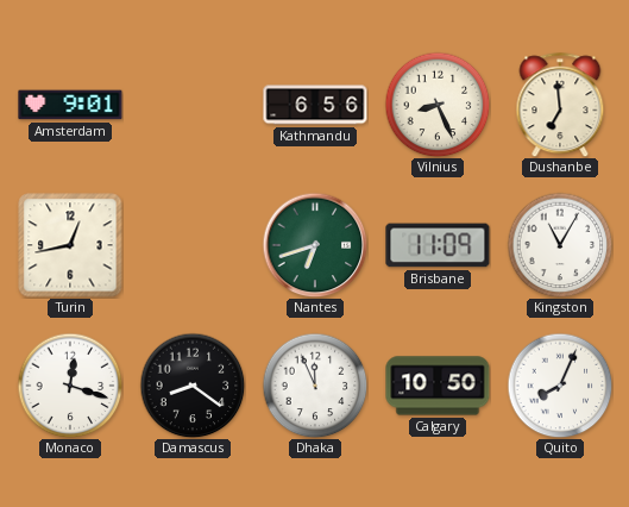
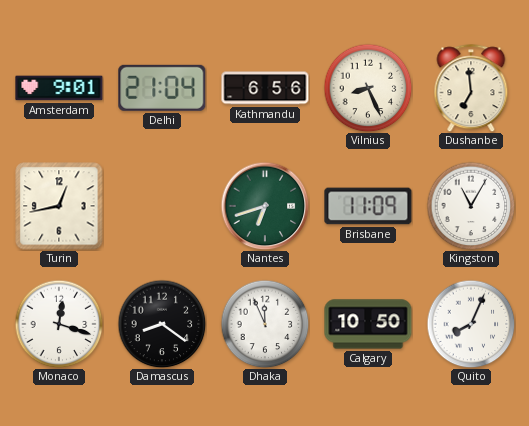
Delhi: none -> 21:04 (162, 88)
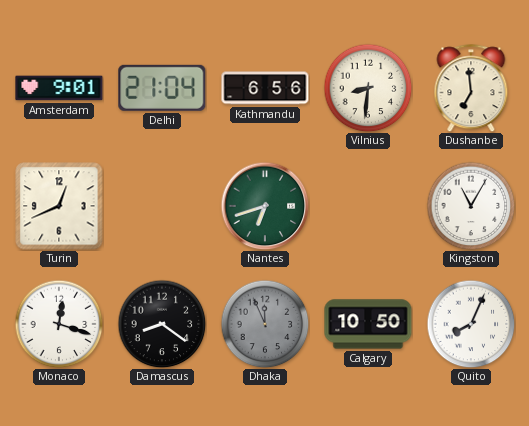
Vilnius: 8:26 -> 8:31 (368, 88)
Turin: 12:43 -> 12:41 (59, 206)
Brisbane: 11:09 -> none (368, 206)
Dhaka dial: white -> grey (265, 324)
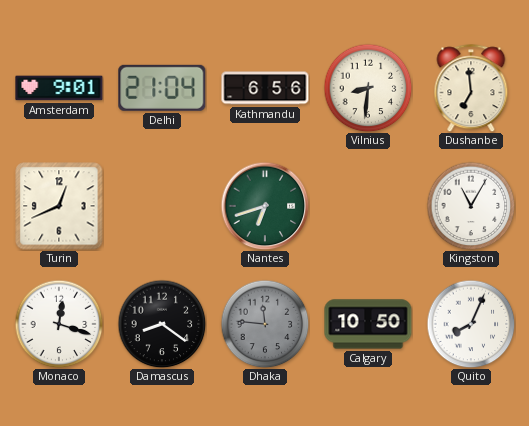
Dhaka: 11:56 -> 11:46 (265, 324)
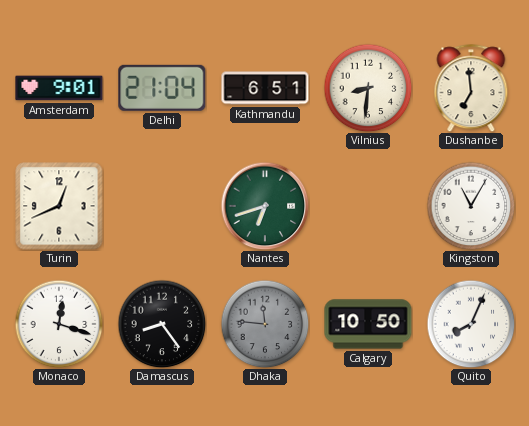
Kathmandu: 6:56 -> 6:51 (265, 88)
Damascus: 8:21 -> 8:24 (162, 324)
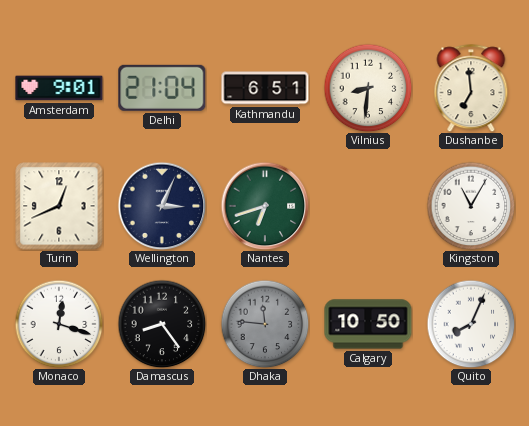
Wellington: none -> 3:04 (162, 206)
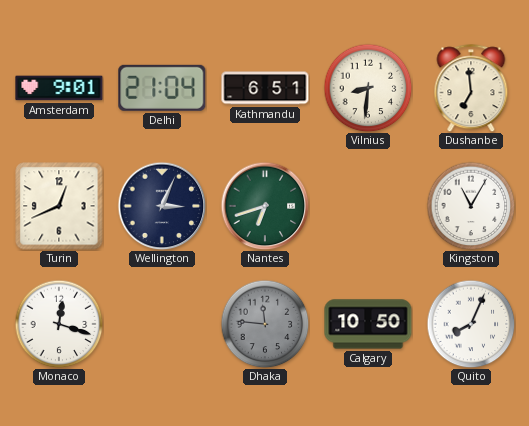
Damascus: 8:24 -> none (162, 324)
